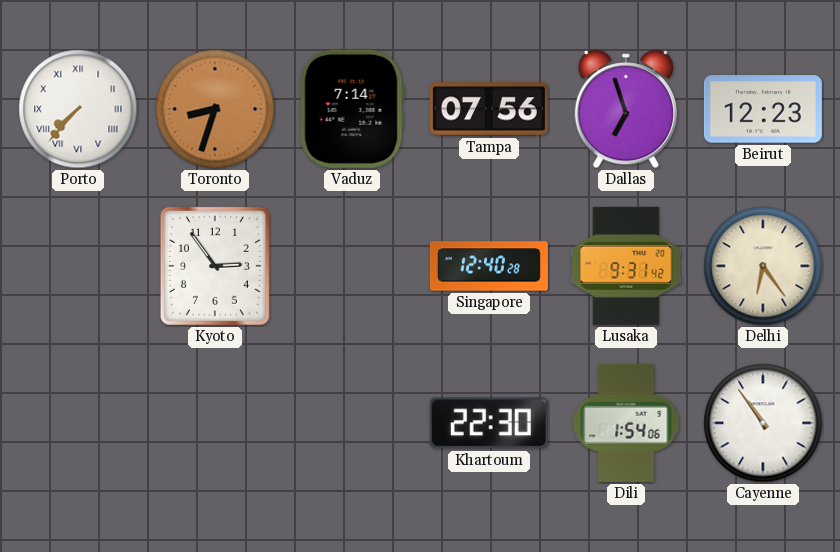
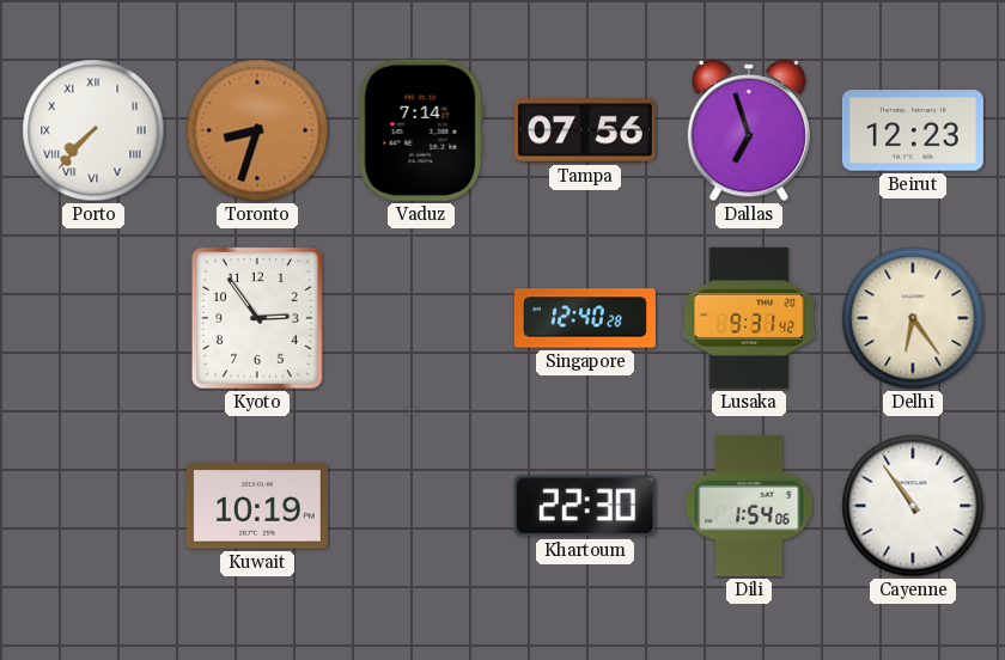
Kuwait: none -> 10:19 (257, 506)
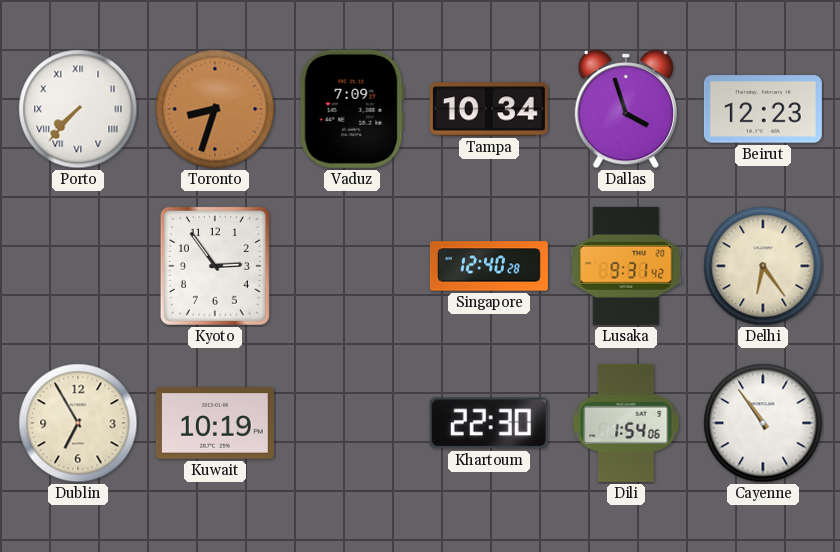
Vaduz: 7:14 -> 7:09 (352, 109)
Tampa: 07:56 -> 10:34 (489, 109)
Dallas: 6:57 -> 3:57 (625, 109)
Dublin: none -> 6:55 (78, 423)
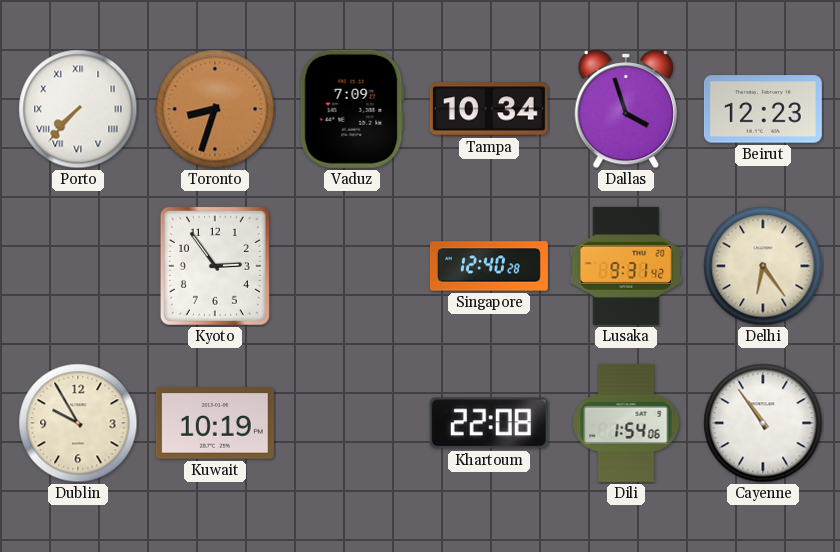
Dublin: 6:55 -> 9:55 (78, 423)
Khartoum: 22:30 -> 22:08 (489, 423)
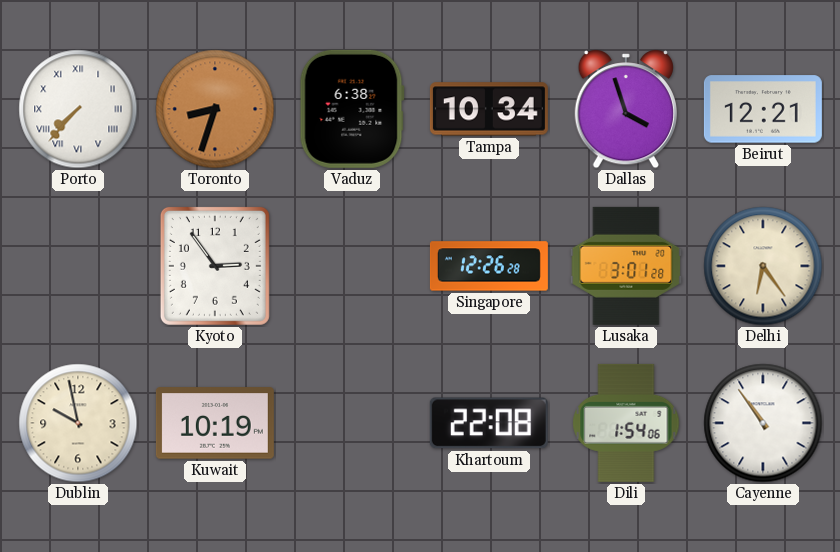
Vaduz: 7:09 -> 6:38 (352, 109)
Beirut: 12:23 -> 12:21 (763, 109)
Singapore: 12:40 -> 12:26 (489, 266)
Lusaka: 9:31 -> 3:01 (626, 266)
Dublin: 9:55 -> 9:58 (78, 423)
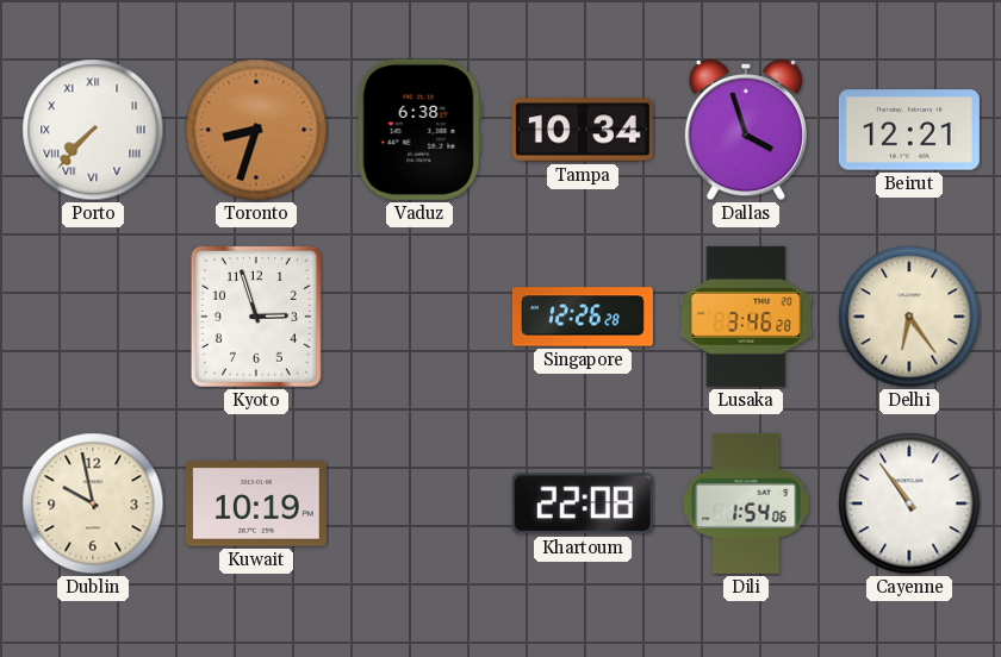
Kyoto: 2:54 -> 2:57 (256, 317)
Lusaka: 3:01 -> 3:46 (746, 317)
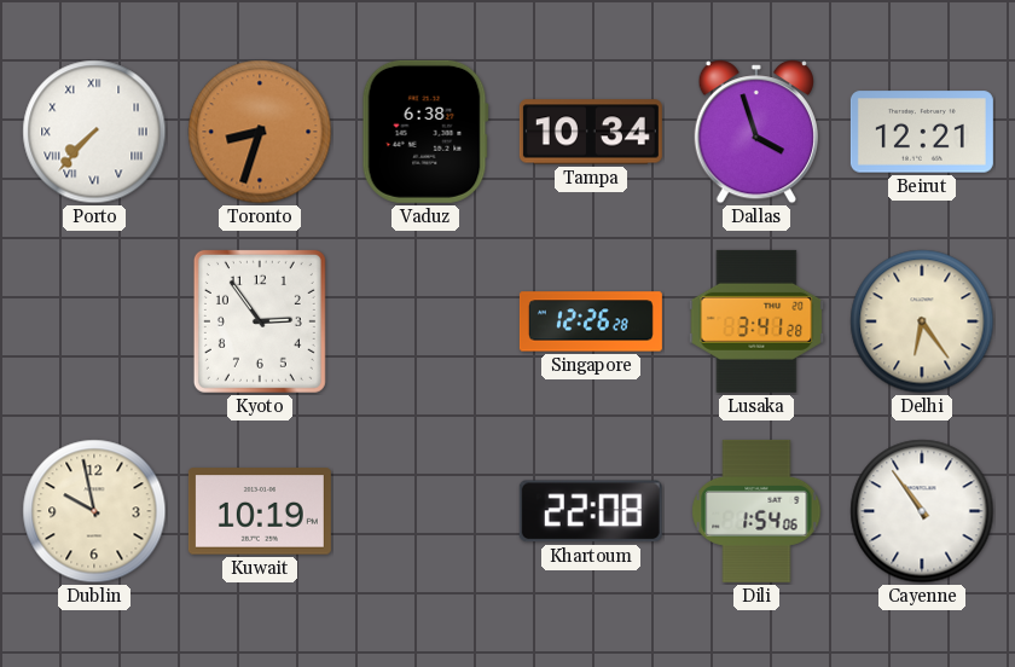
Kyoto: 2:57 -> 2:54 (260, 321)
Lusaka: 3:46 -> 3:41 (756, 321)
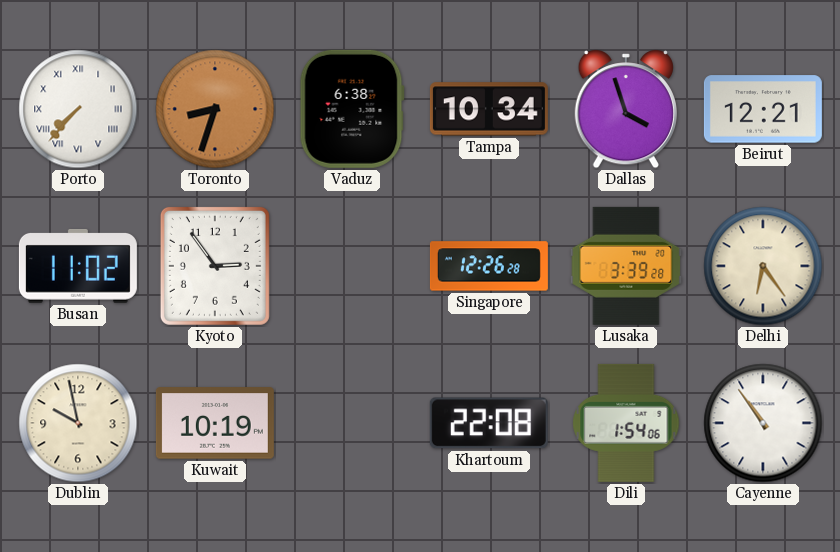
Busan: none -> 11:02 (78, 266)
Lusaka: 3:41 -> 3:39 (626, 266)
